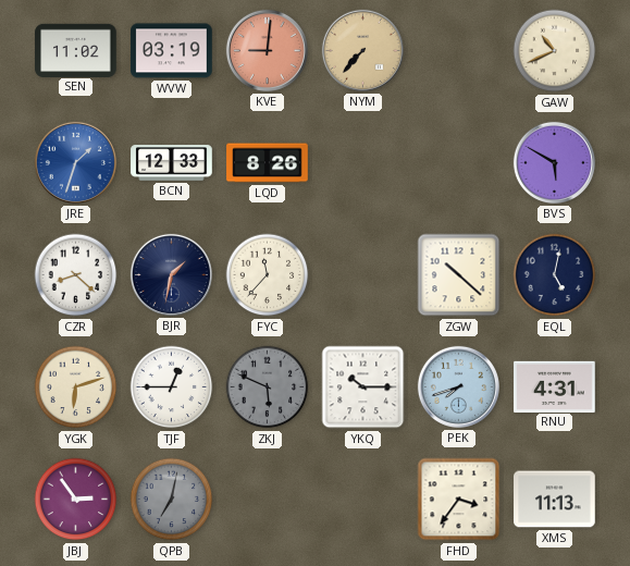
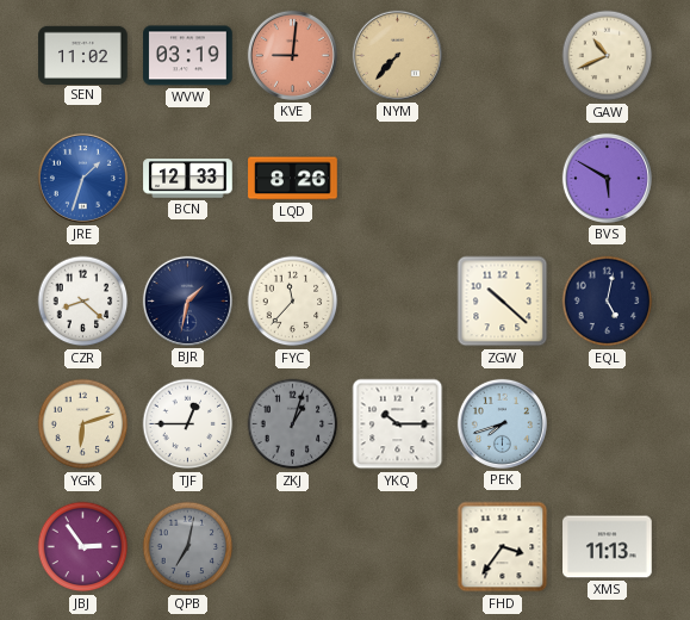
ZKJ: 5:49 -> 1:03 (293, 424)
RNU: 4:31 -> none (555, 386)
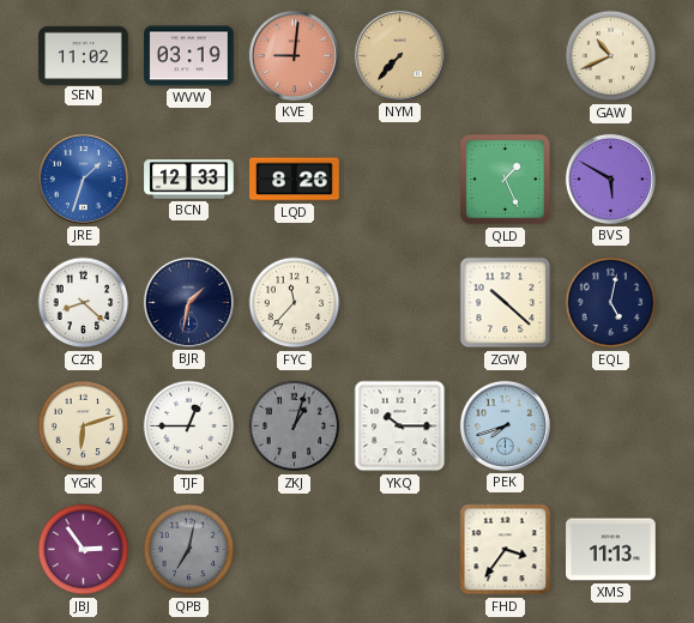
QLD: none -> 1:26 (506, 180)
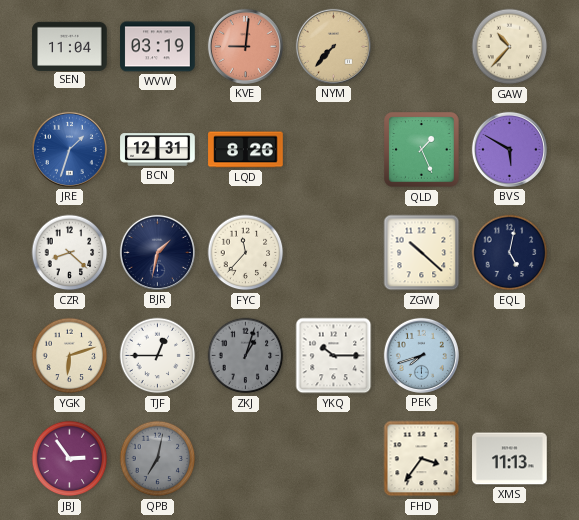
SEN: 11:02 -> 11:04 (70, 46)
GAW: 10:41 -> 10:37 (510, 47)
BCN: 12:33 -> 12:31 (158, 150)
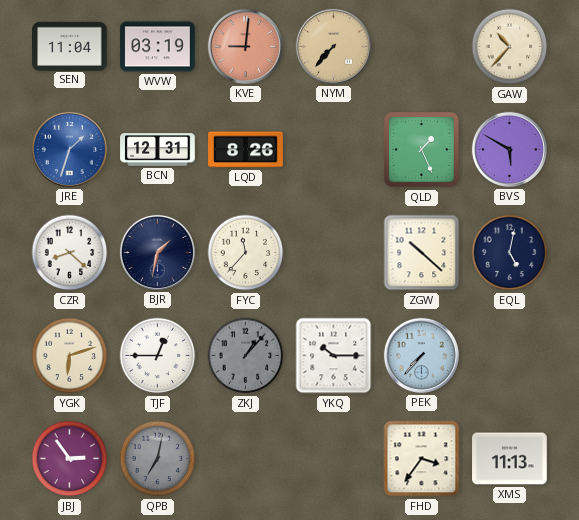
ZKJ: 1:03 -> 1:07 (246, 356)
PEK: 7:42 -> 7:37 (421, 355)
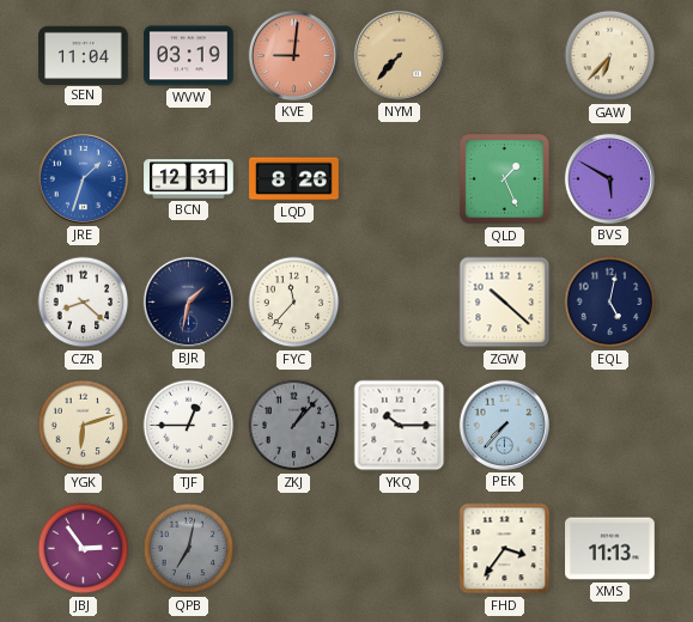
GAW: 10:37 -> 6:37 (610, 56)
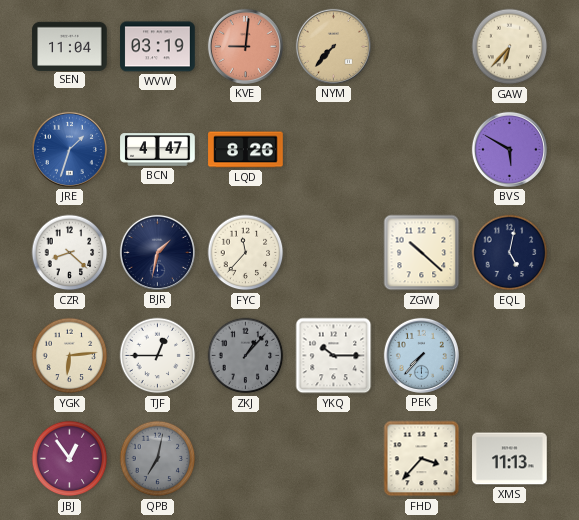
BCN: 12:31 -> 4:47 (158, 150)
QLD: 1:26 -> none (505, 179)
YGK: 6:12 -> 6:14 (70, 356)
JBJ: 2:54 -> 12:54 (70, 459)
FHD: 3:36 -> 3:37 (422, 459)
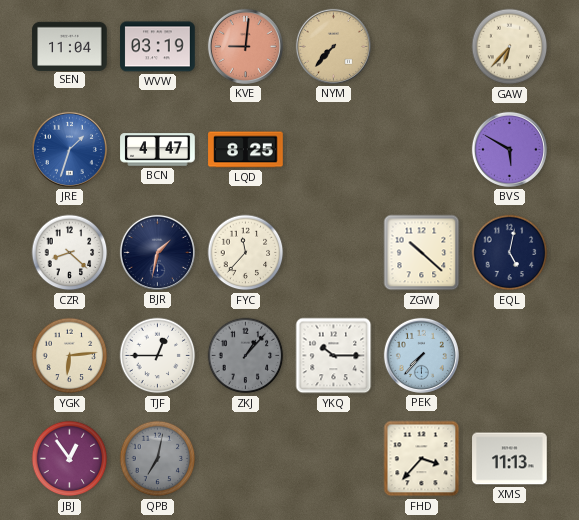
LQD: 8:26 -> 8:25 (246, 150)
